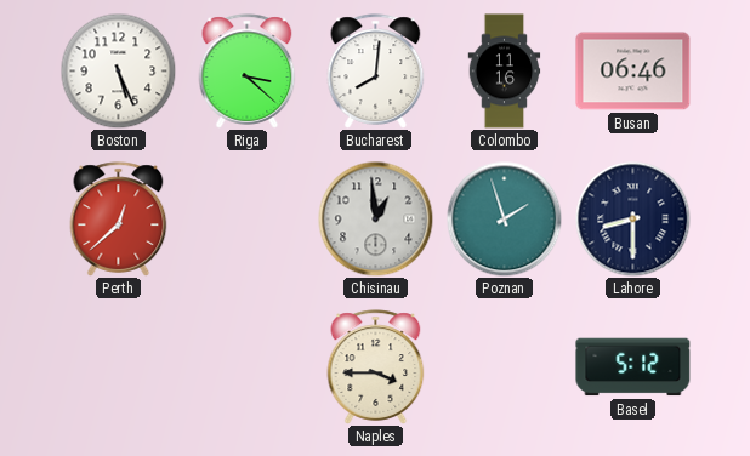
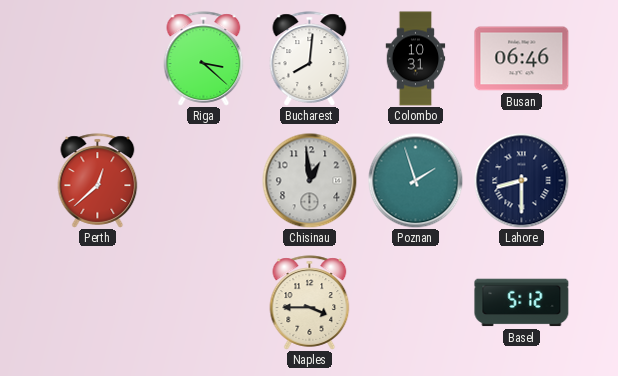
Boston: 5:26 -> none (118, 70)
Colombo: 11:16 -> 10:31 (416, 59)
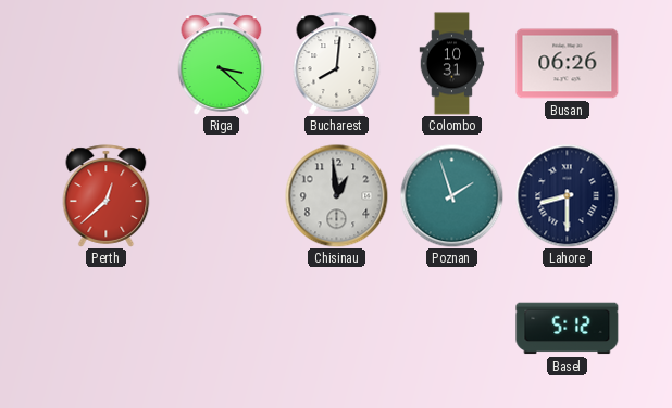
Busan: 06:46 -> 06:26 (568, 64)
Naples: 3:45 -> none (310, 303)
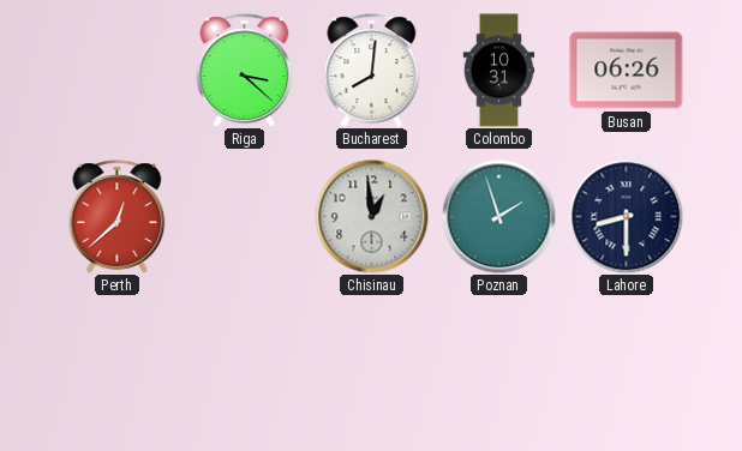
Basel: 5:12 -> none (568, 329)
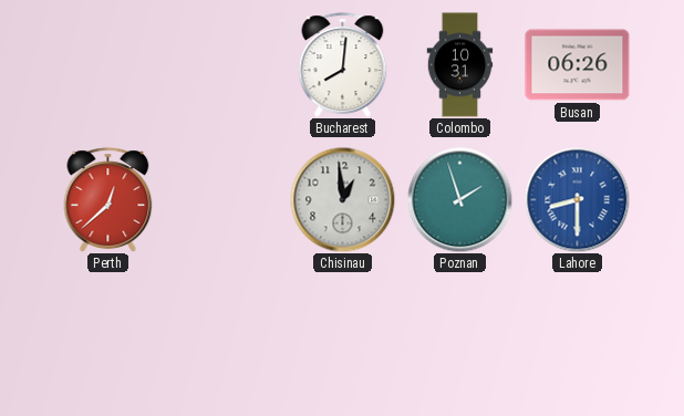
Riga: 3:22 -> none (245, 71)
Lahore dial: navy -> blue (577, 199)
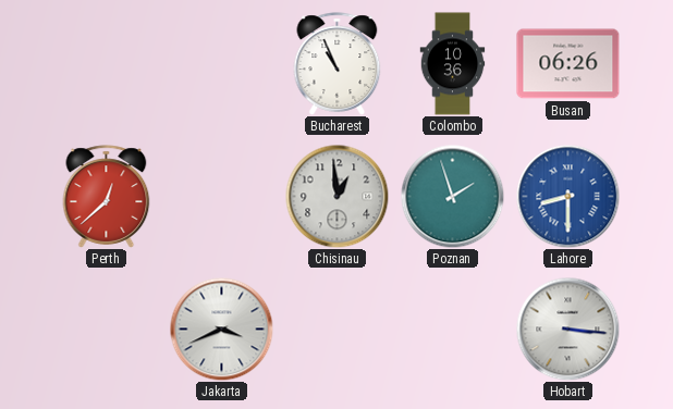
Bucharest: 8:01 -> 10:56 (338, 64)
Colombo: 10:31 -> 10:36 (453, 64)
Jakarta: none -> 3:41 (221, 329)
Hobart: none -> 3:16 (567, 329)
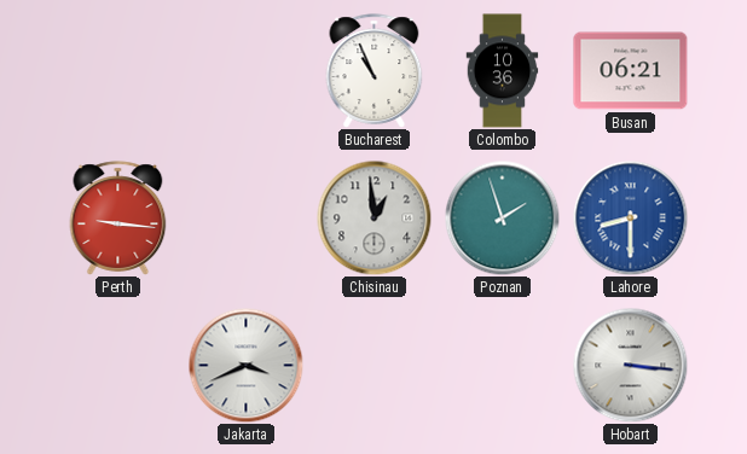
Busan: 06:26 -> 06:21 (631, 71)
Perth: 12:38 -> 9:16 (118, 219)
